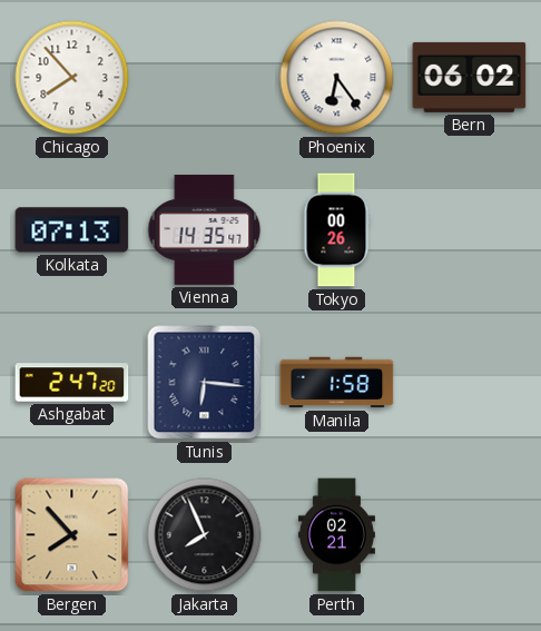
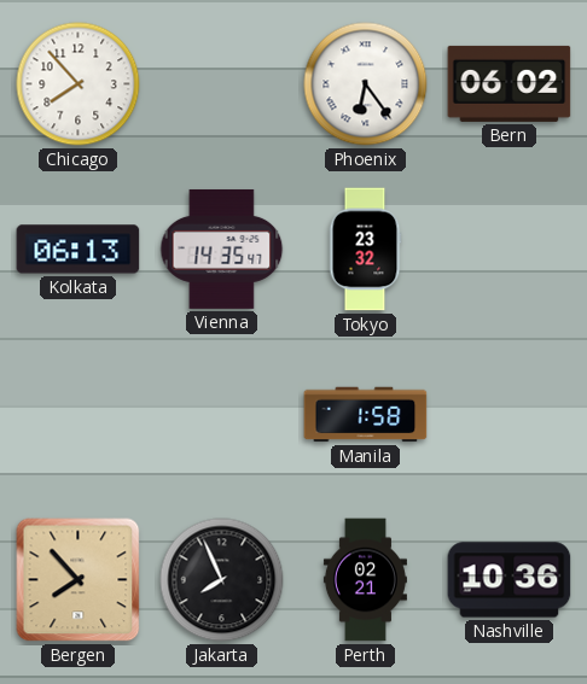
Kolkata: 07:13 -> 06:13 (79, 250)
Tokyo: 00:26 -> 23:32 (365, 250)
Ashgabat: 2:47 -> none (72, 383)
Tunis: 6:16 -> none (205, 383)
Nashville: none -> 10:36 (510, 580)
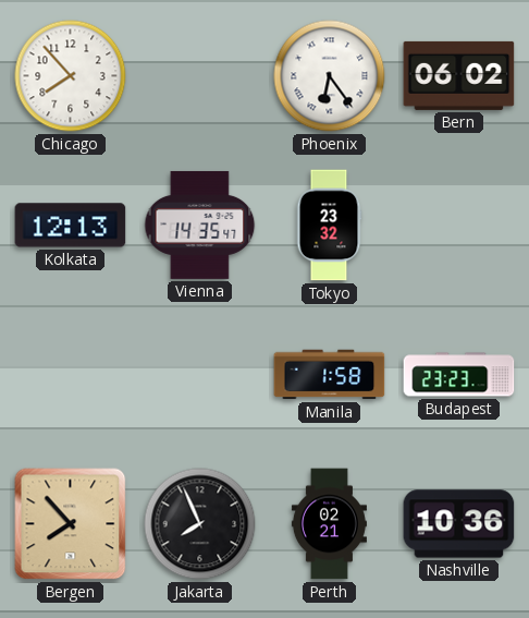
Kolkata: 06:13 -> 12:13 (71, 226)
Budapest: none -> 23:23 (459, 375)
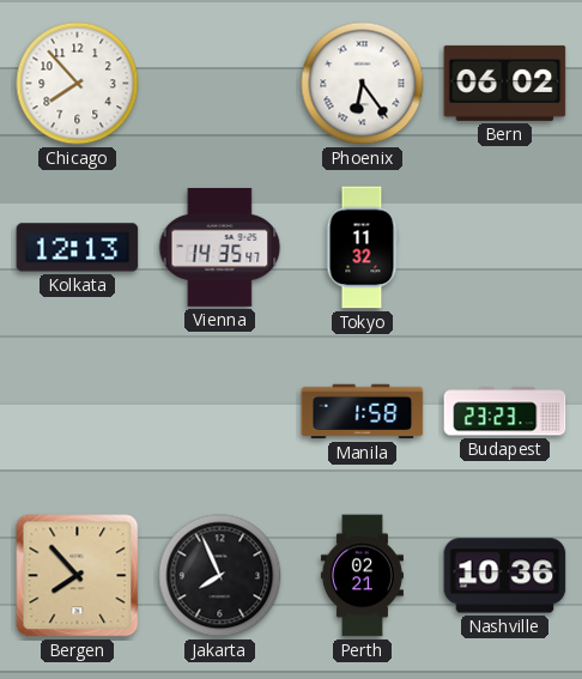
Tokyo: 23:32 -> 11:32 (362, 248)
